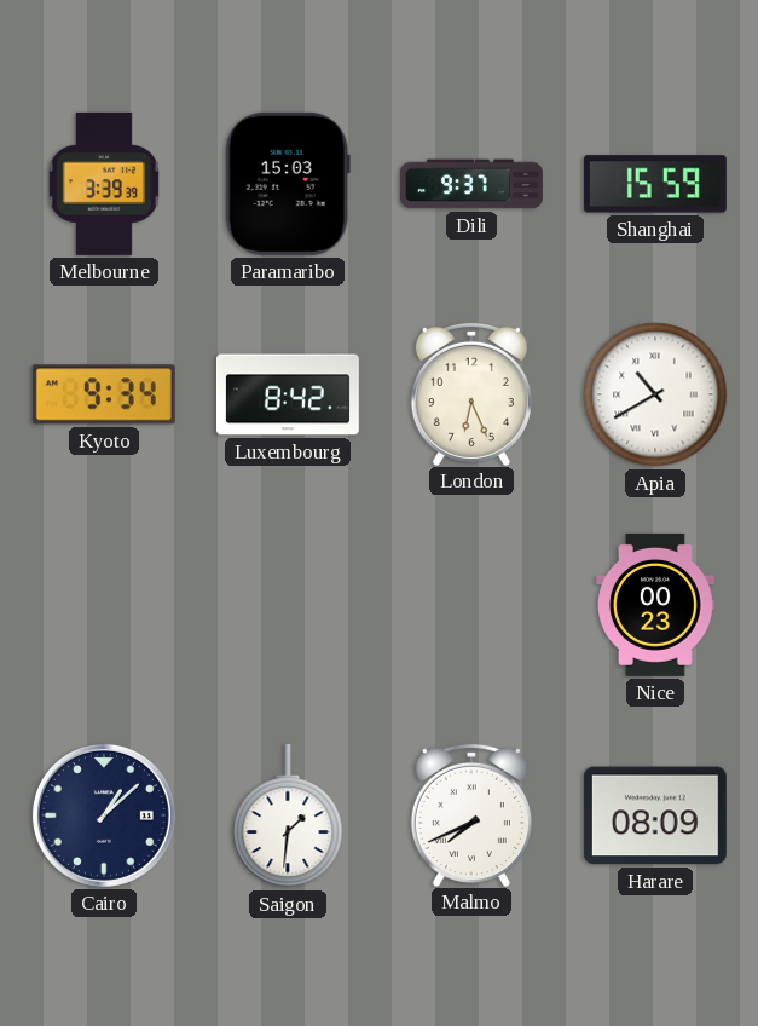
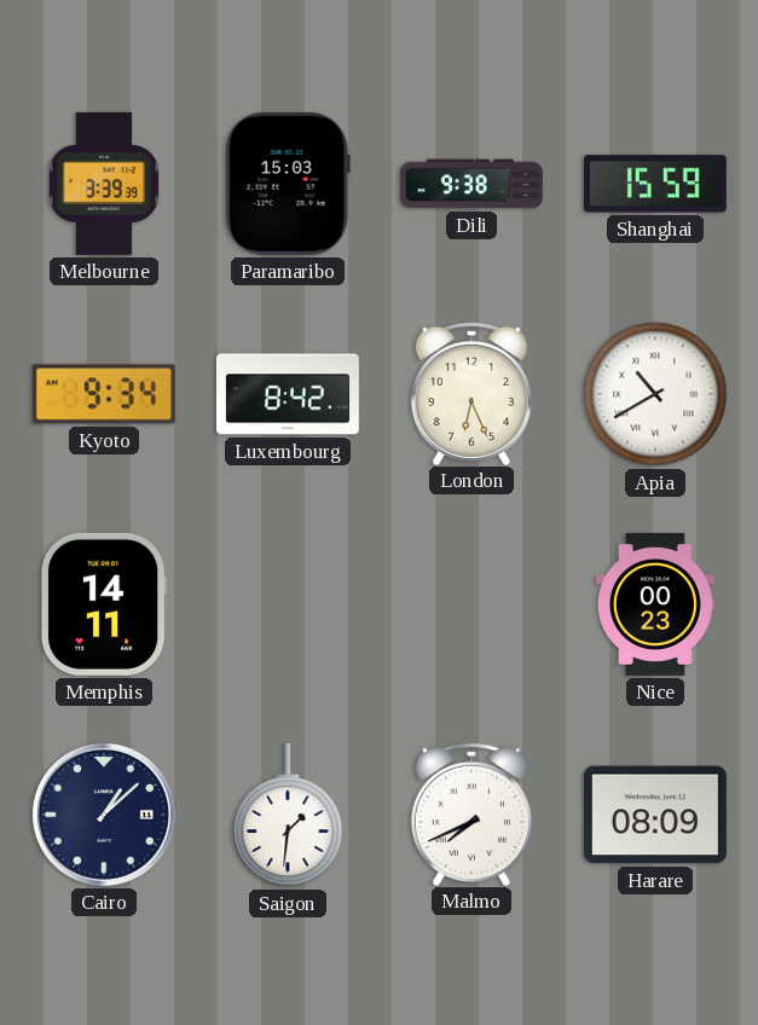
Dili: 9:37 -> 9:38 (471, 184)
Memphis: none -> 14:11 (104, 604)
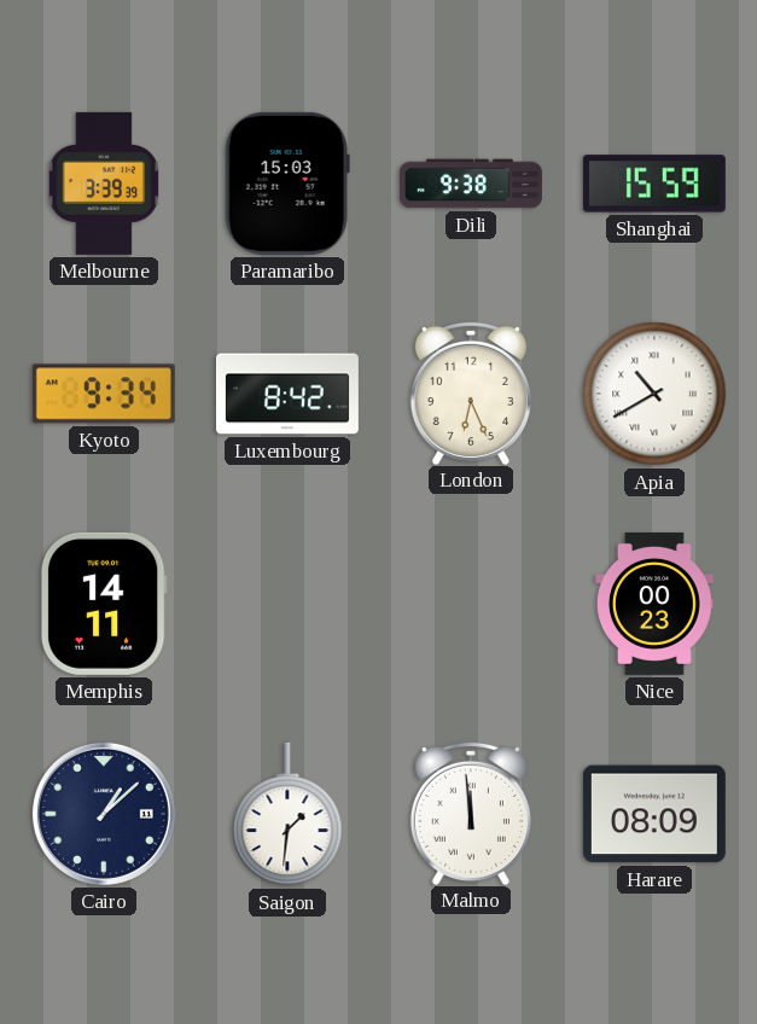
Malmo: 7:41 -> 11:59 (471, 813)
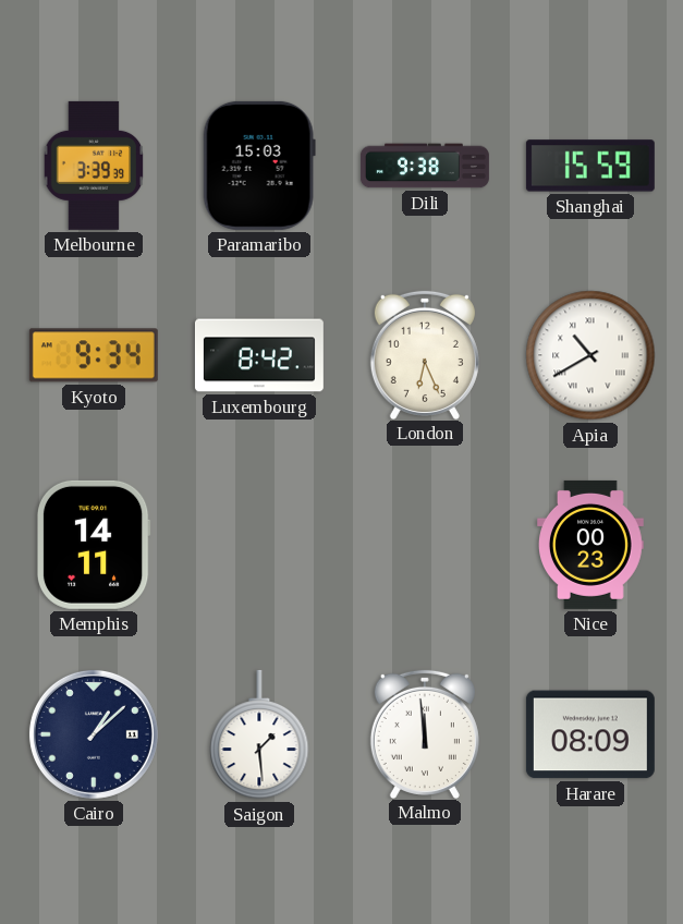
Saigon: 1:31 -> 1:29 (259, 734)
